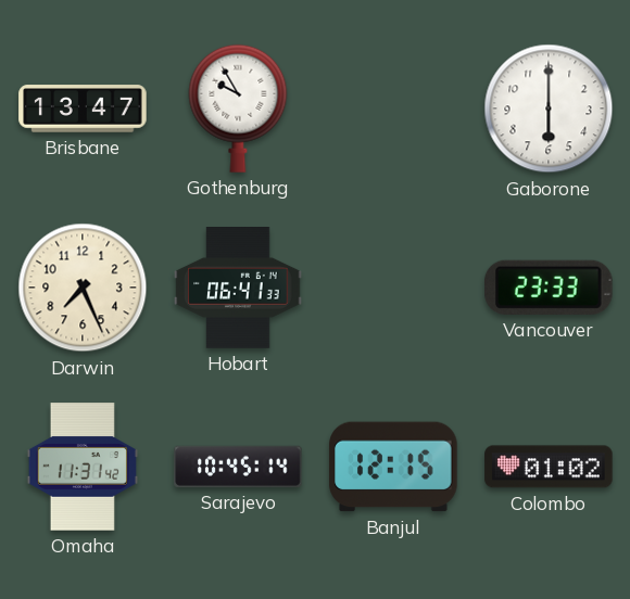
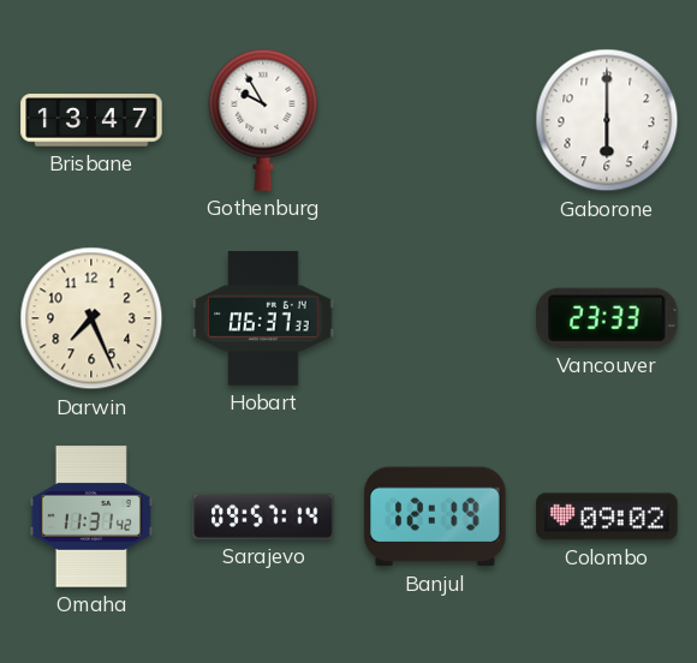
Hobart: 06:41 -> 06:37 (263, 319)
Sarajevo: 10:45 -> 09:57 (263, 516)
Banjul: 12:15 -> 12:19 (435, 516)
Colombo: 01:02 -> 09:02 (607, 516)
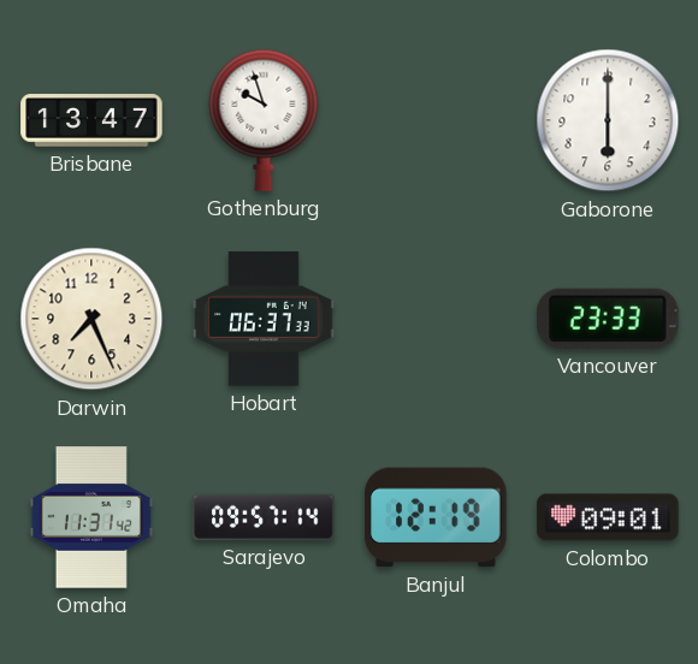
Gothenburg: 9:55 -> 9:57 (264, 120)
Colombo: 09:02 -> 09:01 (608, 517)
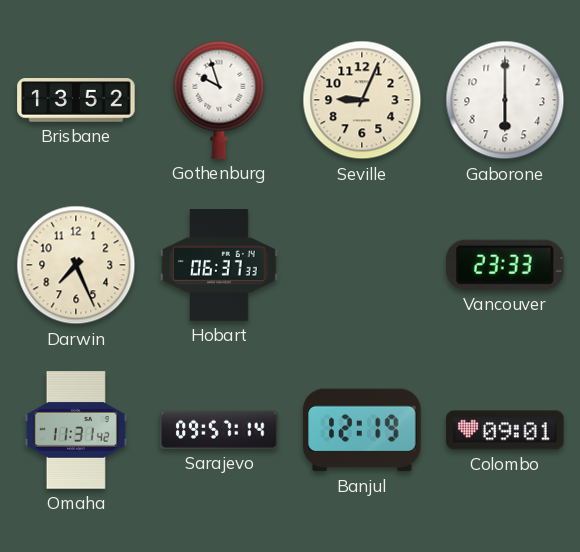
Brisbane: 13:47 -> 13:52 (76, 100)
Seville: none -> 9:04 (362, 100)
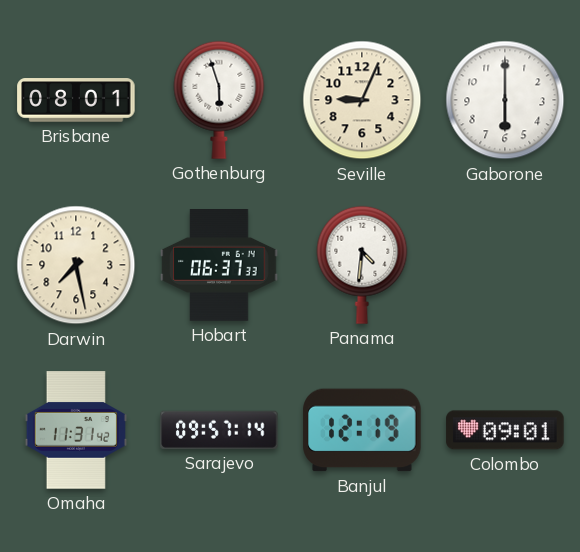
Brisbane: 13:52 -> 08:01 (76, 100)
Gothenburg: 9:57 -> 5:57 (219, 100)
Darwin: 7:26 -> 7:28 (76, 265)
Panama: none -> 4:31 (362, 265)
Vancouver: 23:33 -> none (506, 265)
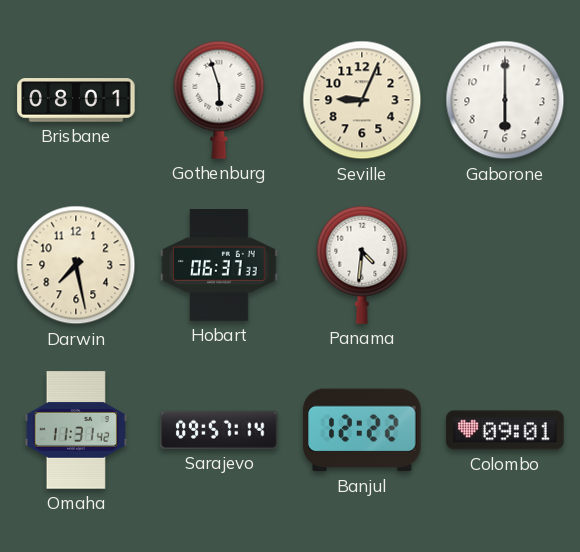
Banjul: 12:19 -> 12:22 (362, 430)
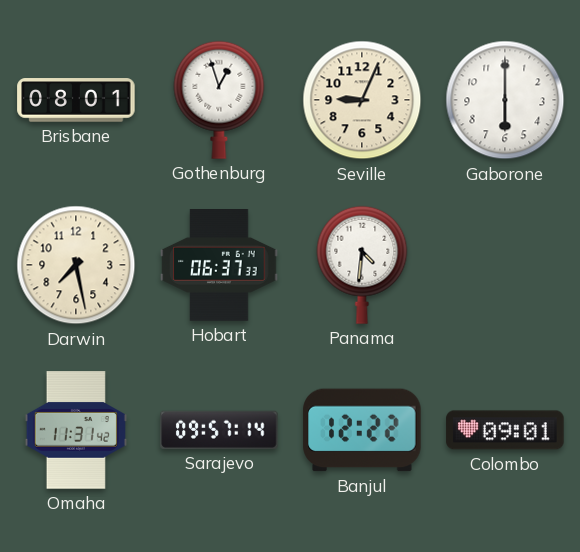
Gothenburg: 5:57 -> 12:57 (219, 100)
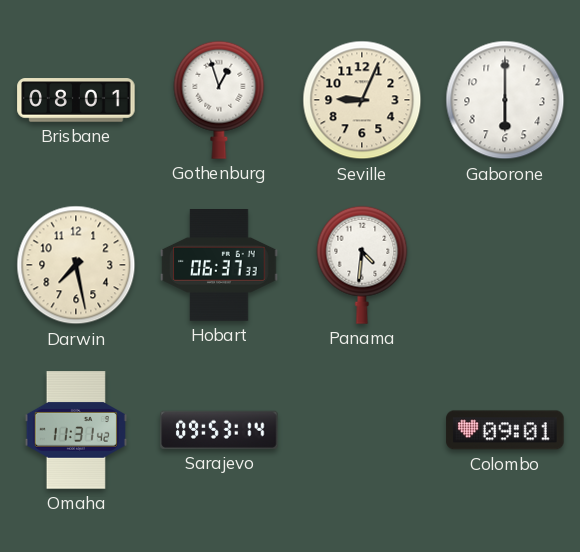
Sarajevo: 09:57 -> 09:53 (219, 430)
Banjul: 12:22 -> none (362, 430)
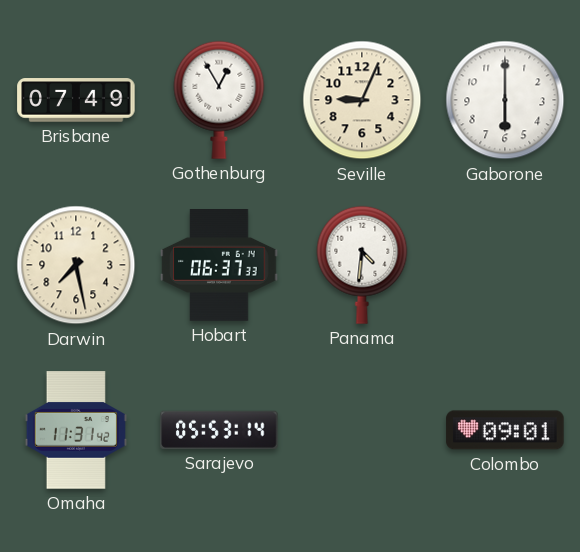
Brisbane: 08:01 -> 07:49 (76, 100)
Gothenburg: 12:57 -> 12:55 (219, 100)
Sarajevo: 09:53 -> 05:53 (219, 430)
